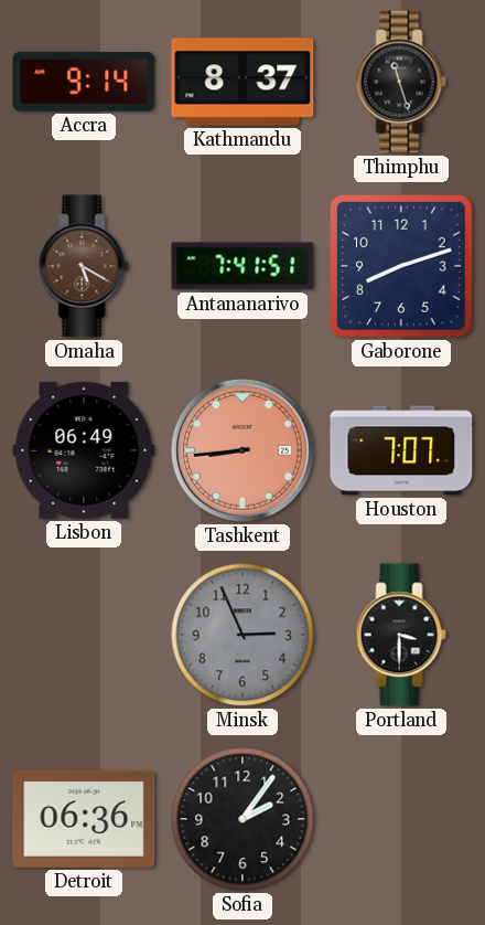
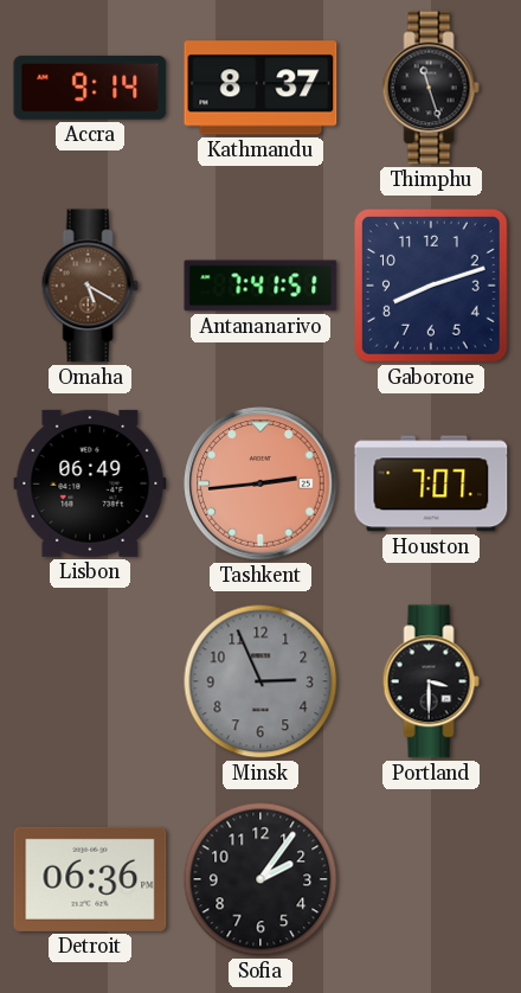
Tashkent: 8:44 -> 2:44 (260, 483)
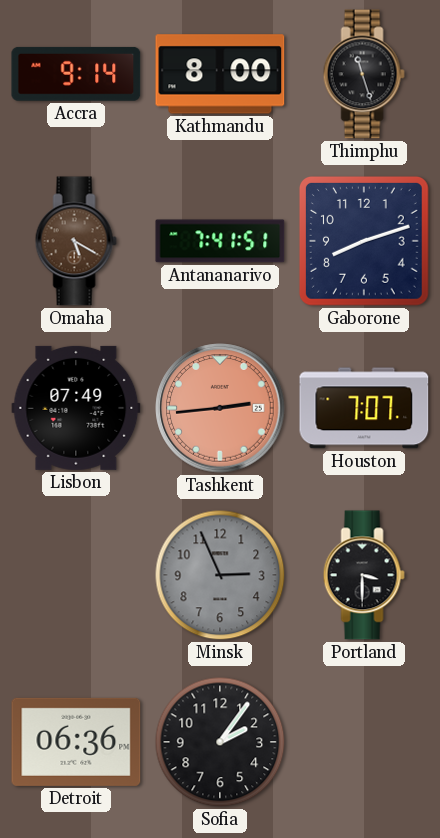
Kathmandu: 8:37 -> 8:00 (220, 74)
Lisbon: 06:49 -> 07:49 (76, 408)
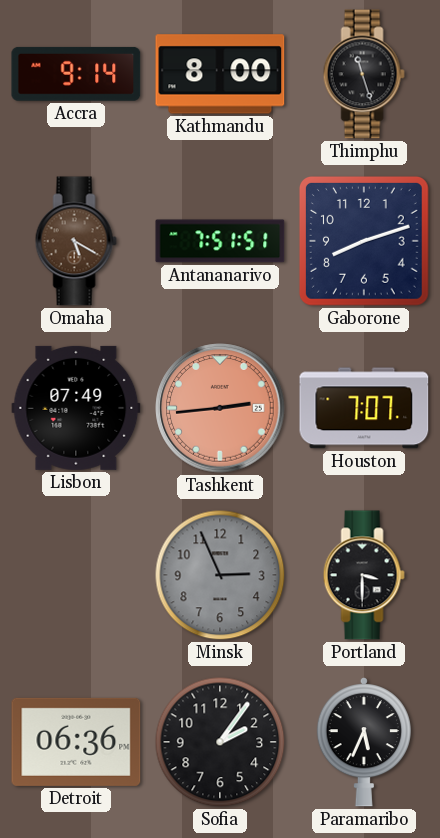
Antananarivo: 7:41 -> 7:51 (220, 241)
Paramaribo: none -> 5:34 (364, 743)
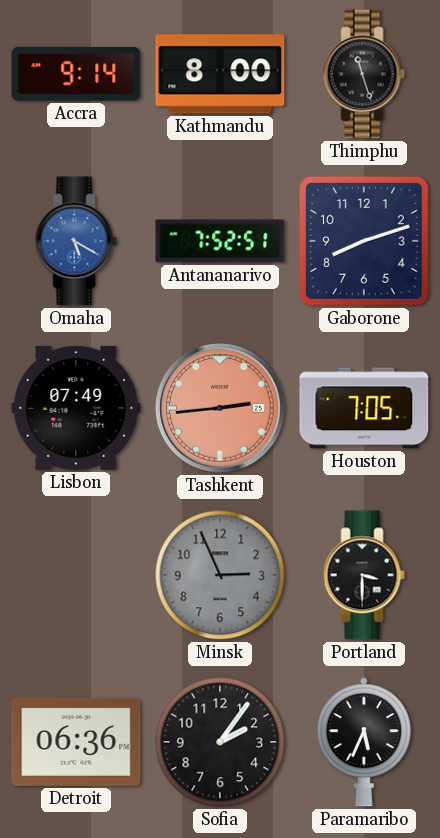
Omaha dial: brown -> blue (76, 241)
Antananarivo: 7:51 -> 7:52 (220, 241)
Houston: 7:07 -> 7:05 (364, 408)
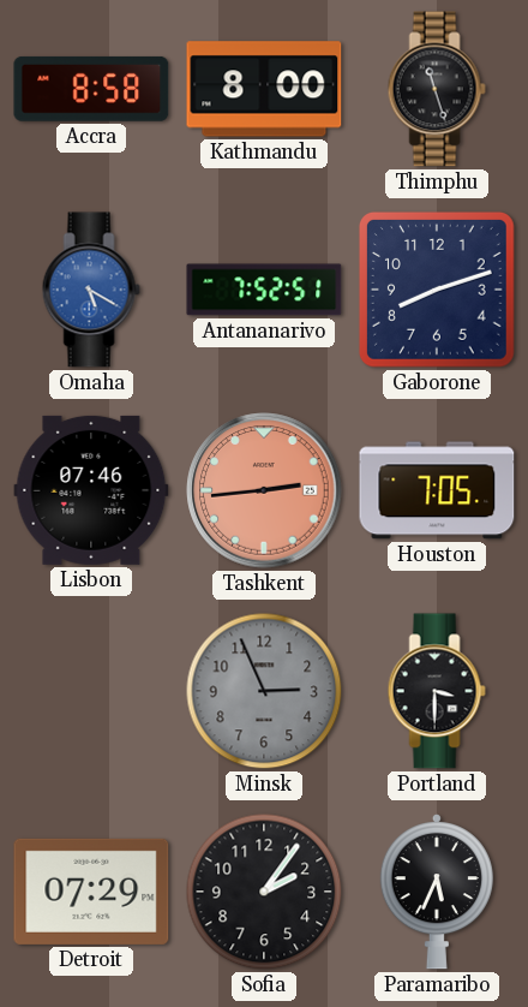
Accra: 9:14 -> 8:58 (91, 89)
Lisbon: 07:49 -> 07:46 (91, 490)
Detroit: 06:36 -> 07:29 (91, 892)
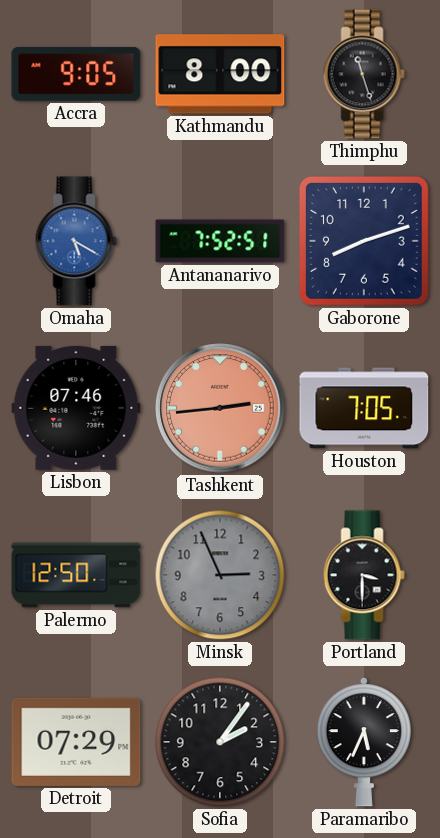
Accra: 8:58 -> 9:05 (76, 74)
Palermo: none -> 12:50 (76, 575)
